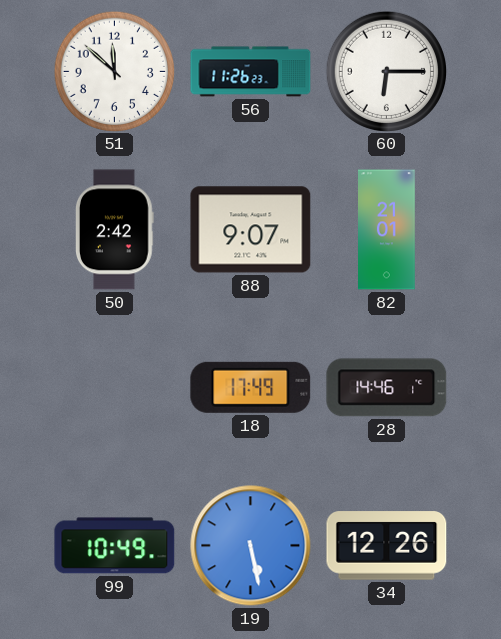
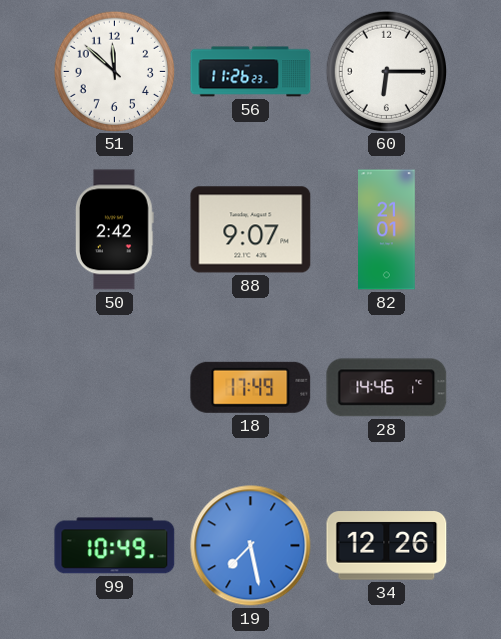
19: 5:28 -> 7:28 (251, 546)
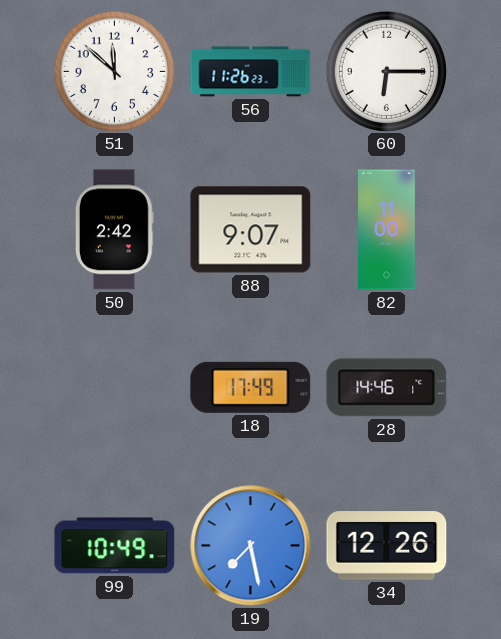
82: 21:01 -> 11:00 (387, 230)
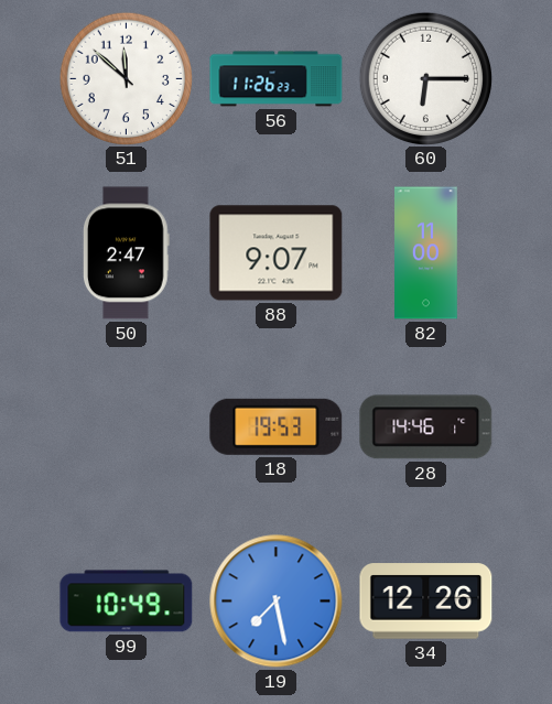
50: 2:42 -> 2:47 (126, 253)
18: 17:49 -> 19:53 (277, 426)
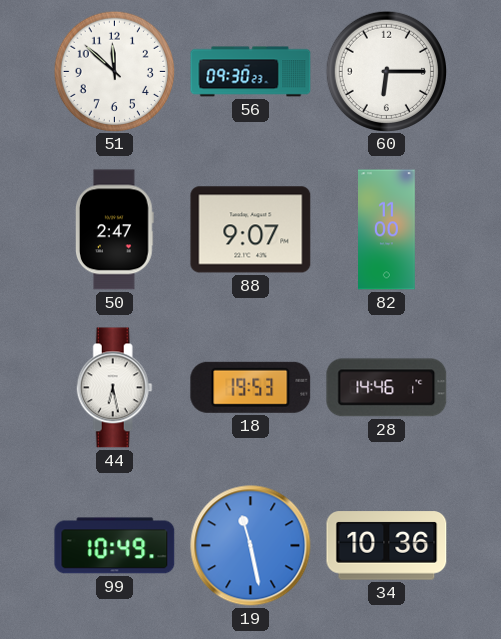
56: 11:26 -> 09:30 (251, 72)
44: none -> 6:28 (114, 388)
19: 7:28 -> 11:28 (251, 546)
34: 12:26 -> 10:36 (387, 546)
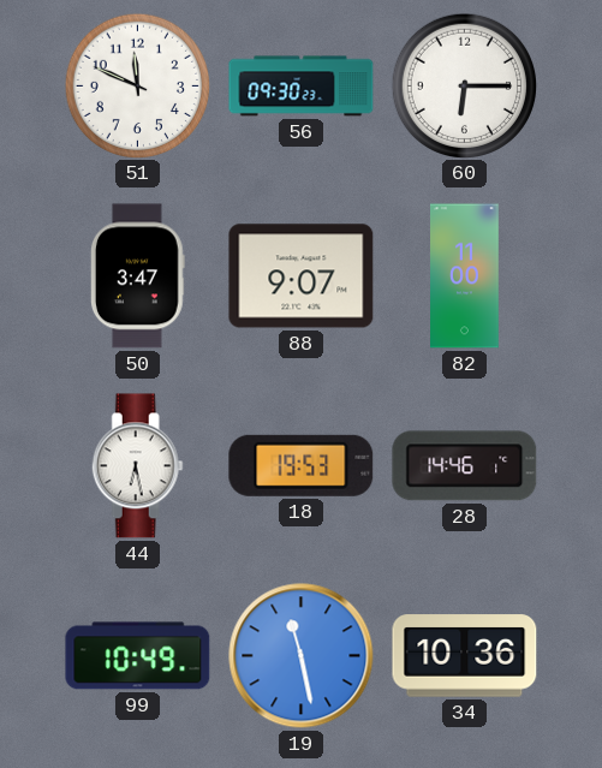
51: 11:52 -> 11:49 (137, 85)
50: 2:47 -> 3:47 (137, 276)
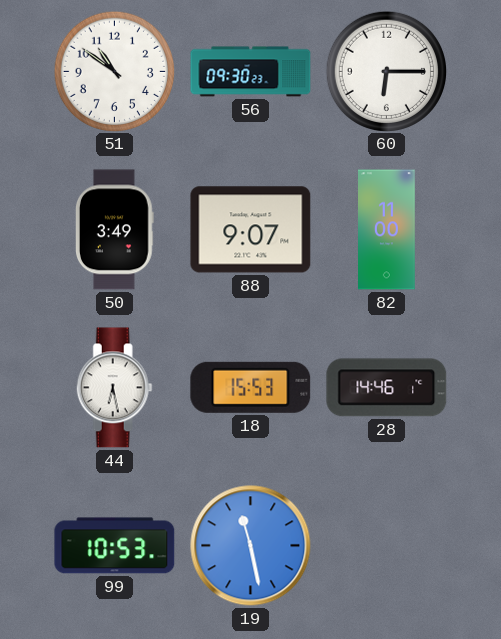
51: 11:49 -> 10:51 (114, 71)
50: 3:47 -> 3:49 (114, 230)
18: 19:53 -> 15:53 (251, 387)
99: 10:49 -> 10:53 (115, 546)
34: 10:36 -> none (465, 656)
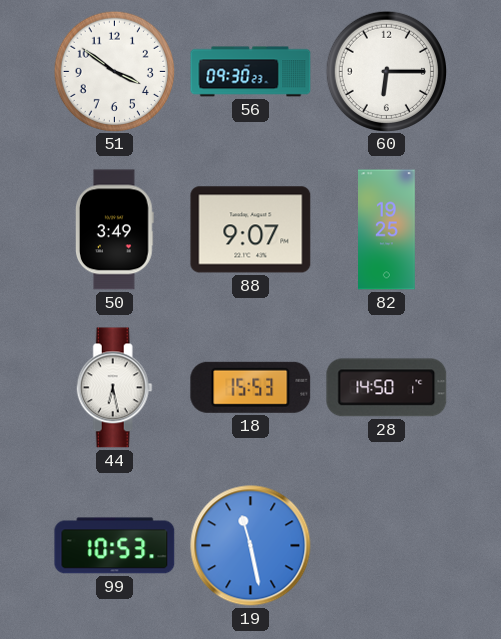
51: 10:51 -> 3:51 (114, 71)
82: 11:00 -> 19:25 (387, 230)
28: 14:46 -> 14:50 (387, 388)
